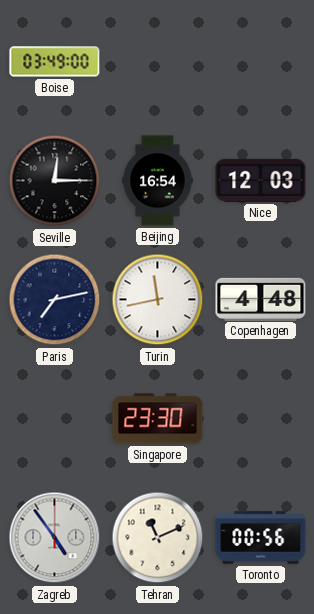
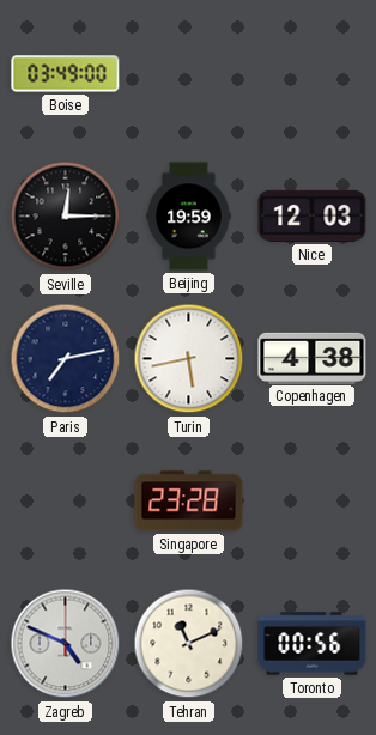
Beijing: 16:54 -> 19:59 (189, 217)
Turin: 11:43 -> 5:43 (189, 359)
Copenhagen: 4:48 -> 4:38 (313, 358)
Singapore: 23:30 -> 23:28 (189, 502)
Zagreb: 4:54 -> 4:49 (66, 644)
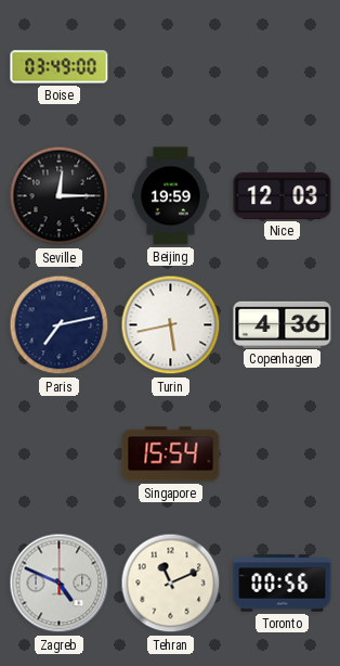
Copenhagen: 4:38 -> 4:36 (283, 324)
Singapore: 23:28 -> 15:54 (171, 454)
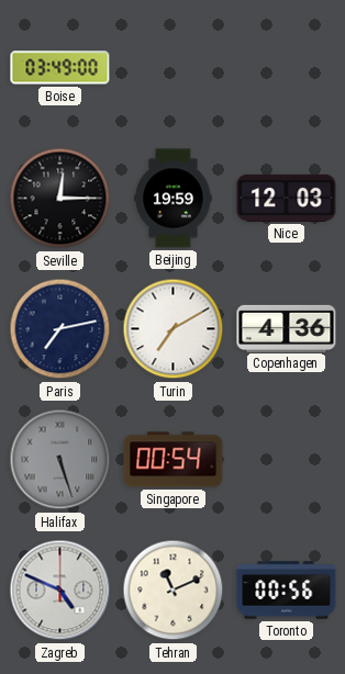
Turin: 5:43 -> 7:10 (174, 329)
Halifax: none -> 5:27 (60, 460)
Singapore: 15:54 -> 00:54 (174, 460)
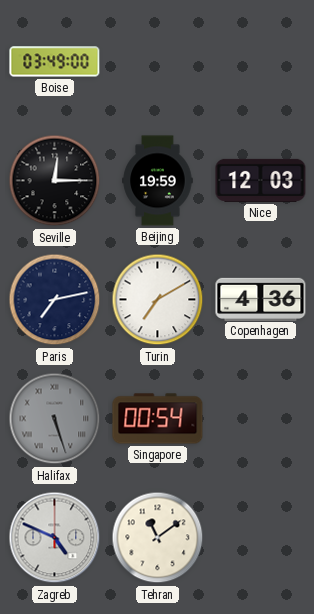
Tehran: 11:11 -> 11:09 (158, 538)
Toronto: 00:56 -> none (287, 591)
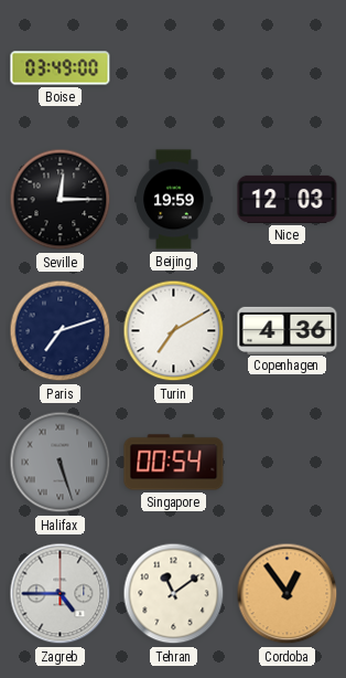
Paris: 7:13 -> 7:12 (61, 331)
Zagreb: 4:49 -> 4:45 (61, 594)
Cordoba: none -> 12:54 (288, 594)
